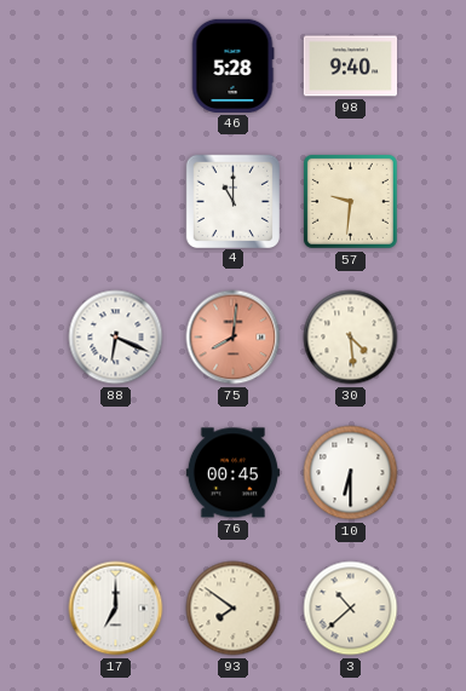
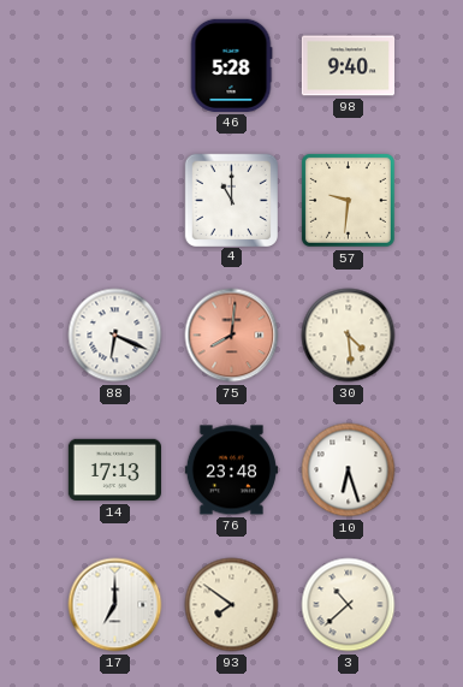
14: none -> 17:13 (114, 470)
76: 00:45 -> 23:48 (231, 470)
10: 6:30 -> 6:27 (349, 470)
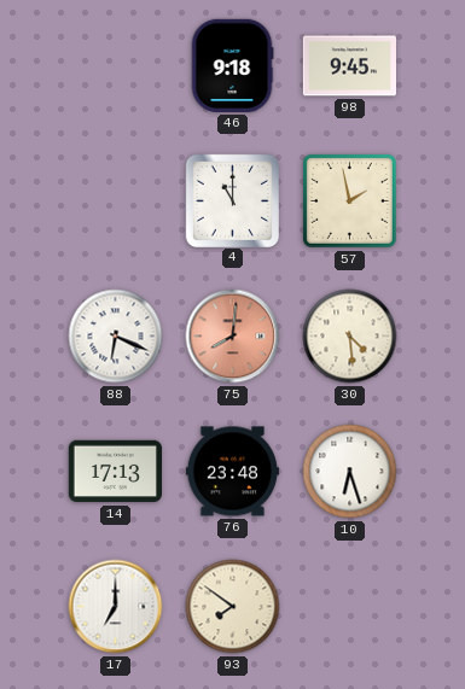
46: 5:28 -> 9:18 (232, 65)
98: 9:40 -> 9:45 (349, 66)
57: 9:31 -> 1:58 (349, 200)
3: 10:38 -> none (349, 605)
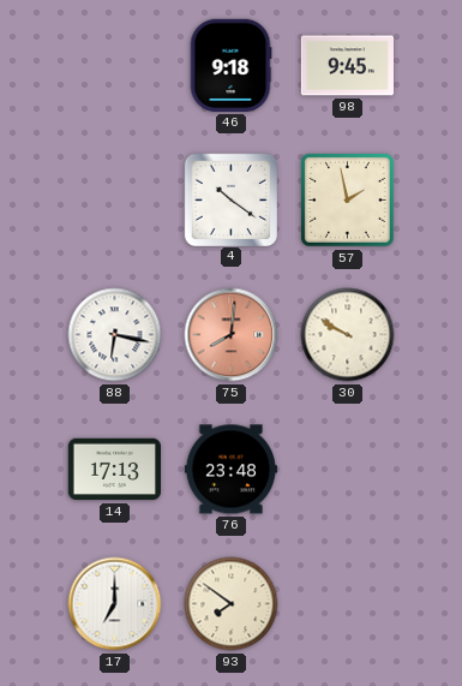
4: 11:00 -> 10:21 (230, 199)
88: 6:19 -> 6:17 (115, 335)
30: 4:29 -> 9:50 (348, 335)
10: 6:27 -> none (350, 472)
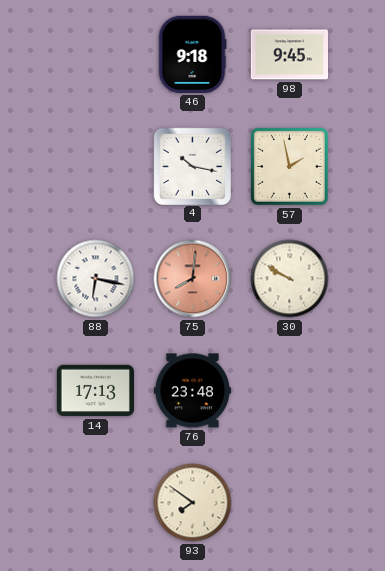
4: 10:21 -> 10:17 (192, 166)
17: 7:00 -> none (115, 604)
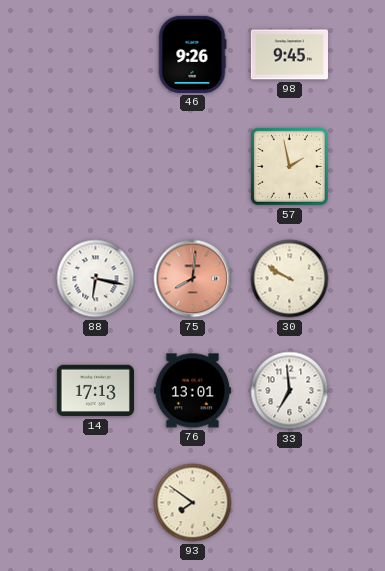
46: 9:18 -> 9:26 (192, 54)
4: 10:17 -> none (192, 166)
76: 23:48 -> 13:01 (192, 391)
33: none -> 6:59 (290, 391)
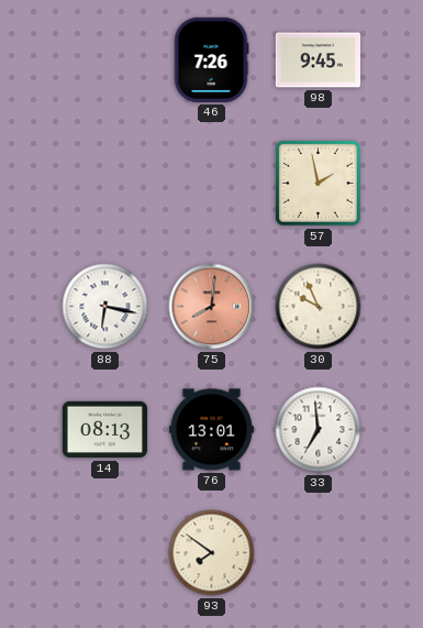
46: 9:26 -> 7:26 (211, 59)
30: 9:50 -> 9:56 (319, 307)
14: 17:13 -> 08:13 (104, 430)
